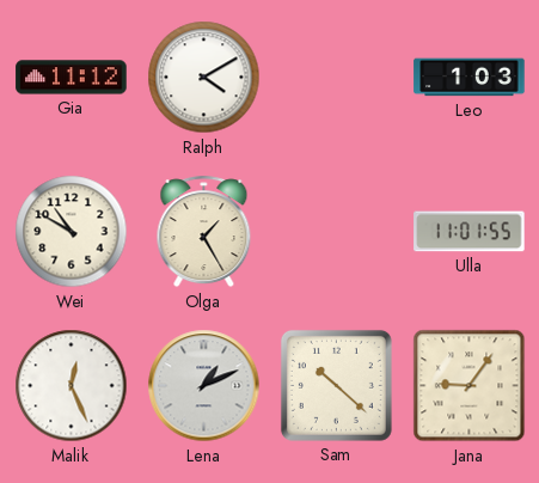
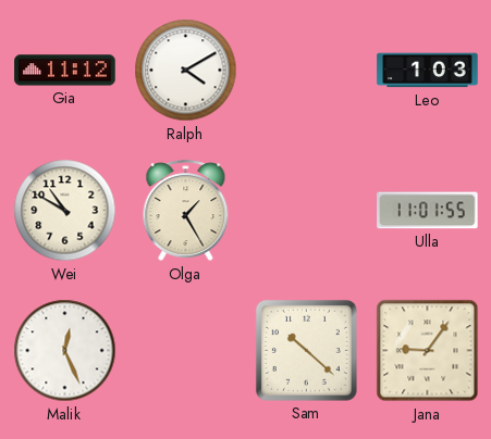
Lena: 1:11 -> none (204, 386)
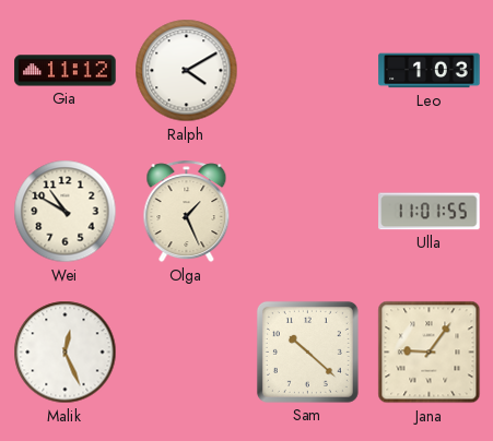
Olga: 1:25 -> 1:26 (187, 212)
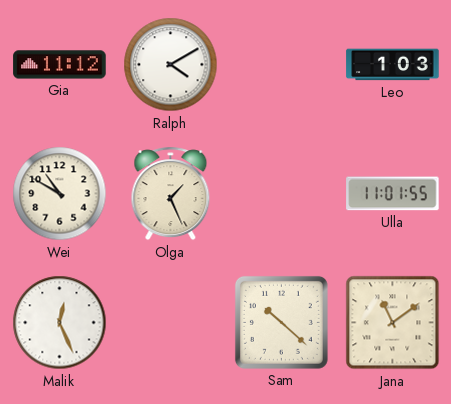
Jana: 9:06 -> 11:09 (393, 323)
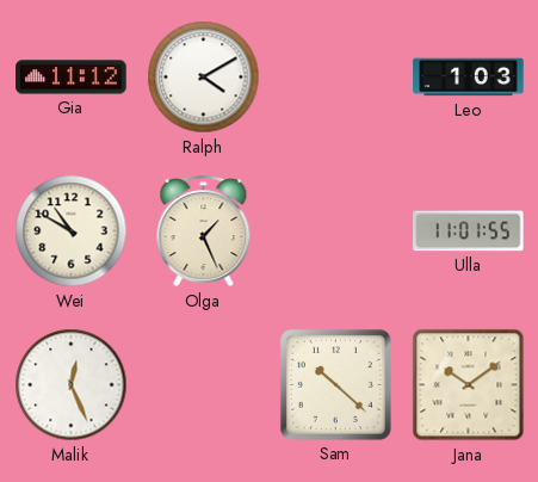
Jana: 11:09 -> 10:09 (469, 385)
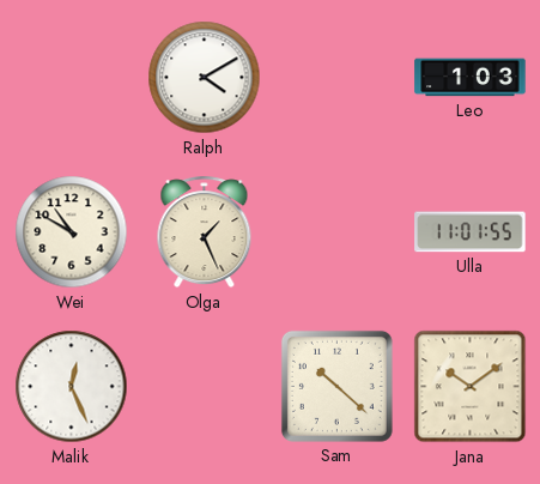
Gia: 11:12 -> none (72, 78)
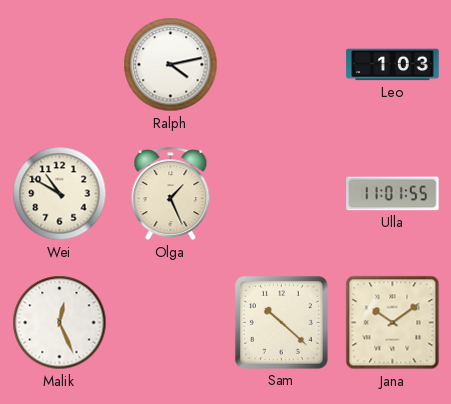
Ralph: 4:10 -> 4:13 (171, 65)
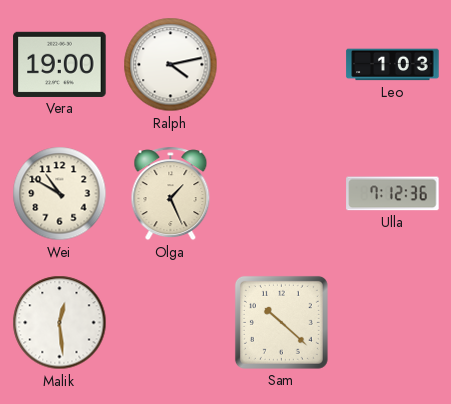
Vera: none -> 19:00 (60, 64)
Ulla: 11:01 -> 7:12 (393, 194)
Malik: 12:26 -> 12:29 (60, 323)
Jana: 10:09 -> none (393, 323)
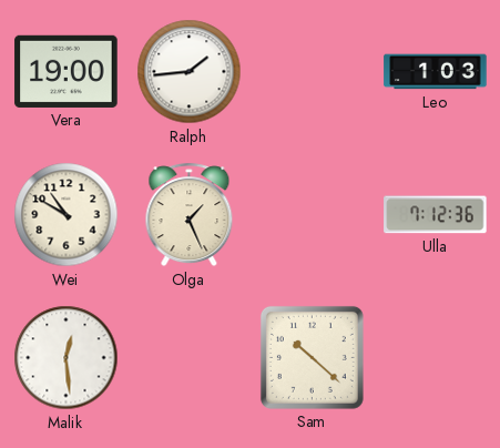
Ralph: 4:13 -> 1:44 (190, 72)
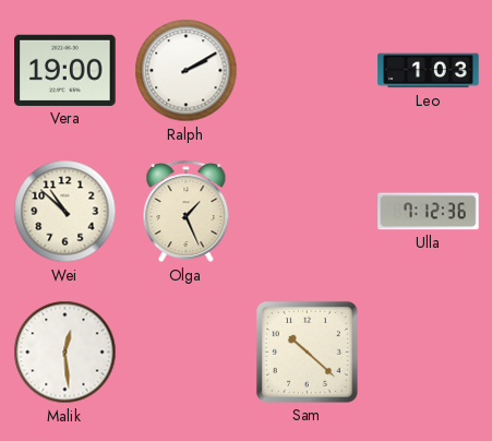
Ralph: 1:44 -> 2:10 (187, 71)
Wei: 10:50 -> 10:52 (65, 212)
